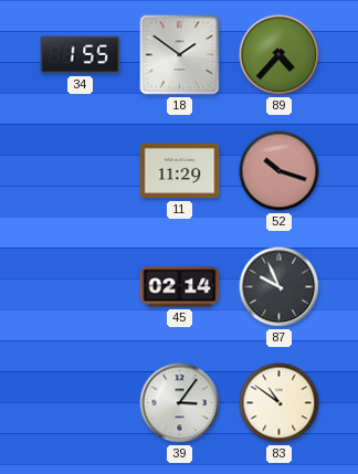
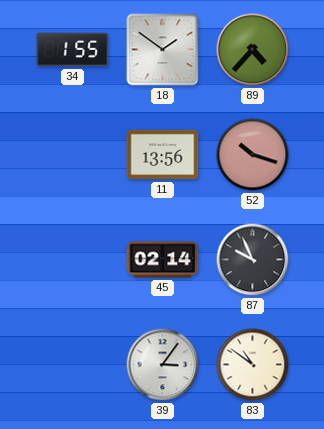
11: 11:29 -> 13:56 (163, 155)
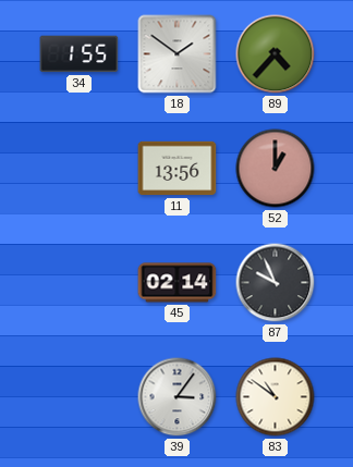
52: 10:18 -> 1:00 (276, 169)
